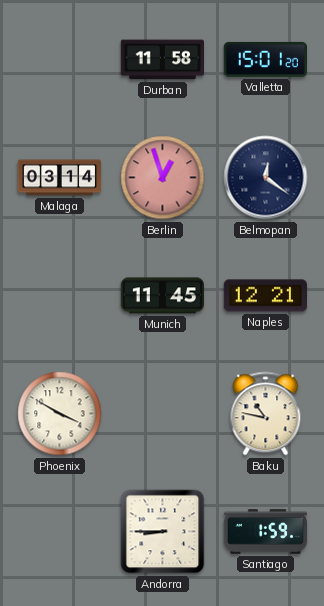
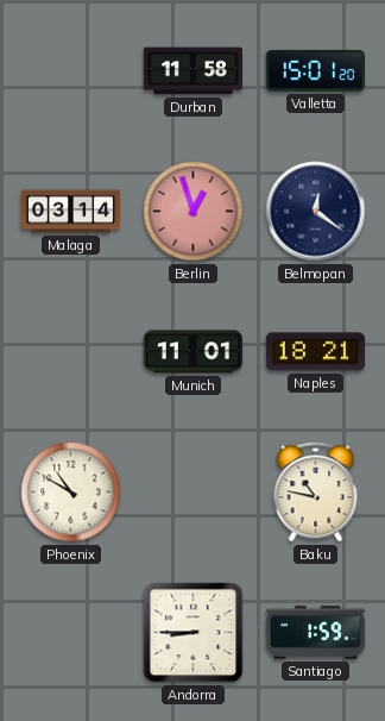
Munich: 11:45 -> 11:01 (192, 352)
Naples: 12:21 -> 18:21 (315, 352)
Phoenix: 3:50 -> 10:50 (71, 493)
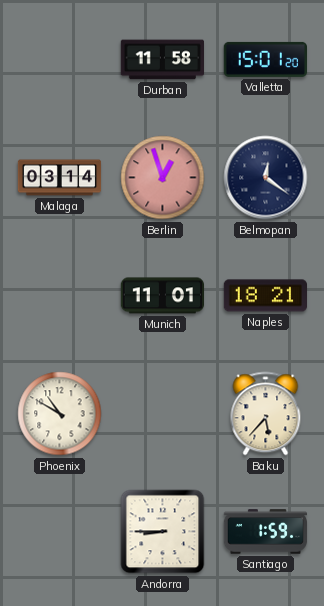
Baku: 10:47 -> 5:37 (266, 414)
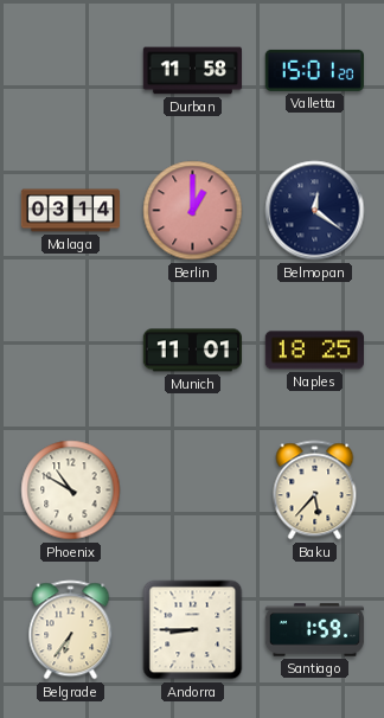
Berlin: 12:57 -> 1:00 (193, 211)
Naples: 18:21 -> 18:25 (314, 351)
Belgrade: none -> 6:36 (71, 630)
